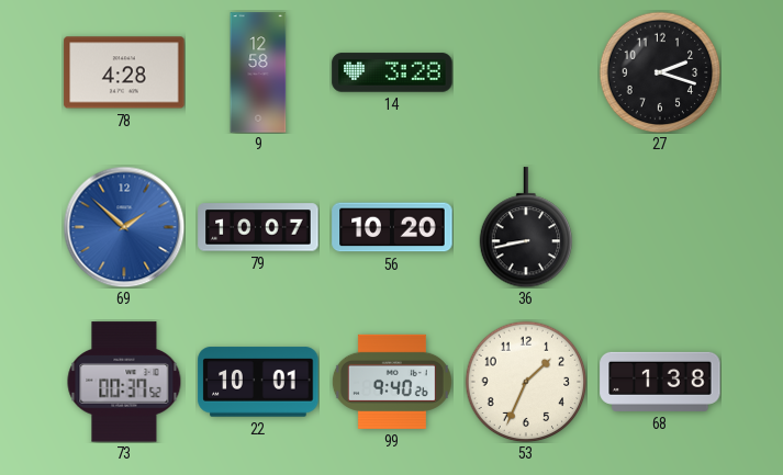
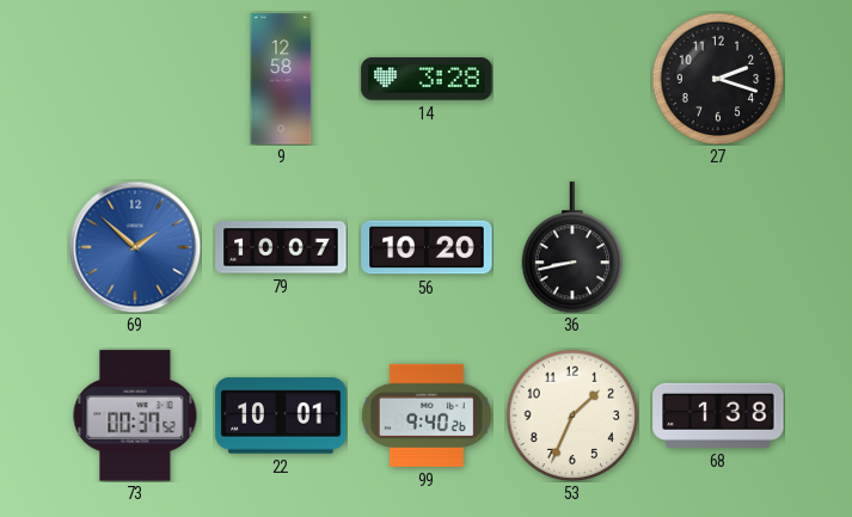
78: 4:28 -> none (124, 72)
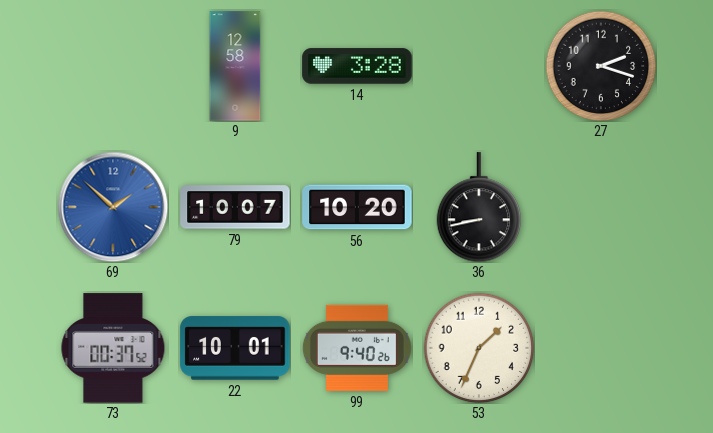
68: 1:38 -> none (718, 416)
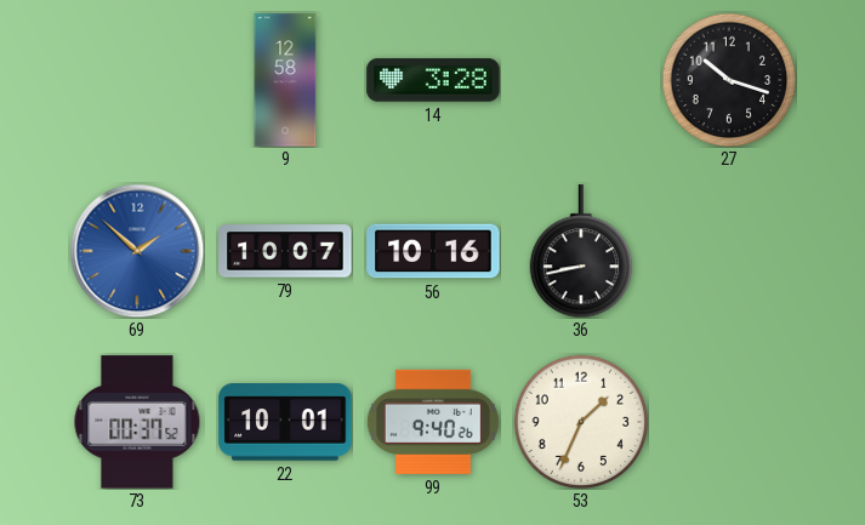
27: 2:18 -> 10:18 (729, 80)
56: 10:20 -> 10:16 (433, 251)
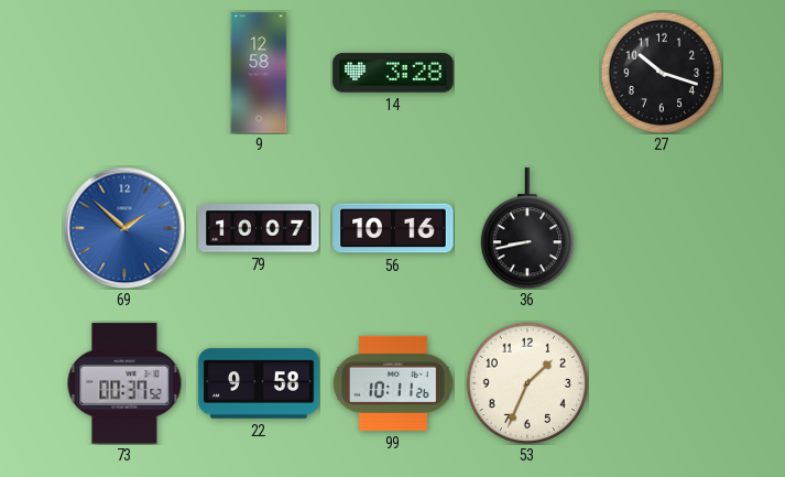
22: 10:01 -> 9:58 (259, 383)
99: 9:40 -> 10:11 (393, 383)
